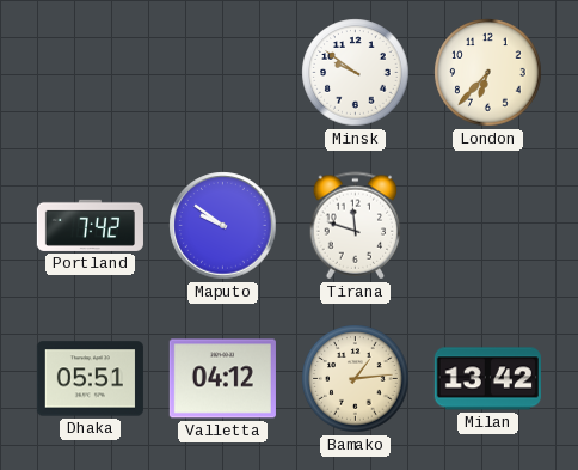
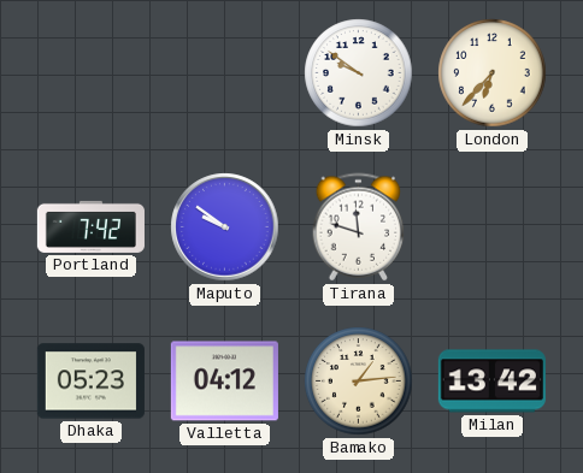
Dhaka: 05:51 -> 05:23 (90, 382)
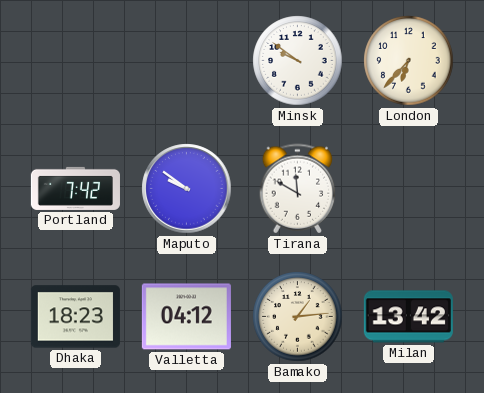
Tirana: 11:48 -> 11:50 (298, 189)
Dhaka: 05:23 -> 18:23 (75, 317)
